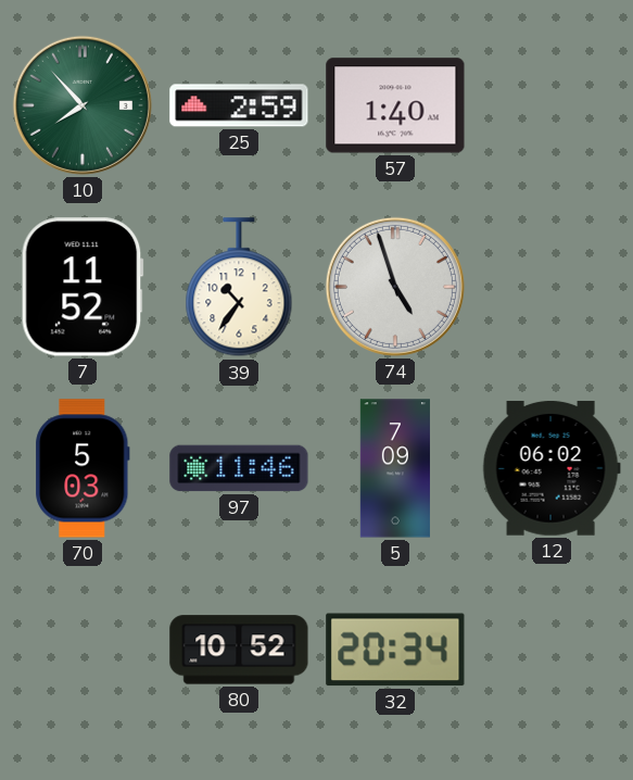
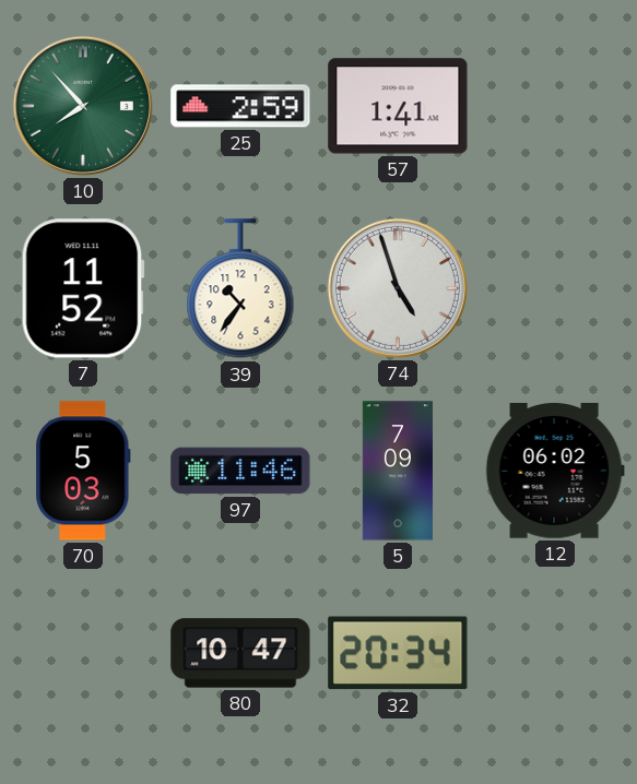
57: 1:40 -> 1:41 (398, 106)
80: 10:52 -> 10:47 (240, 653)
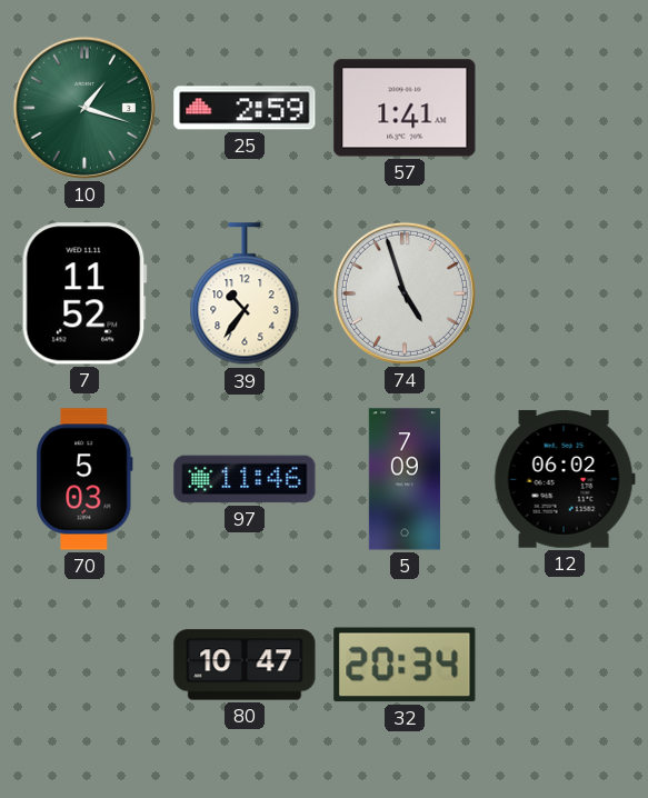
10: 7:53 -> 1:18 (84, 108)
